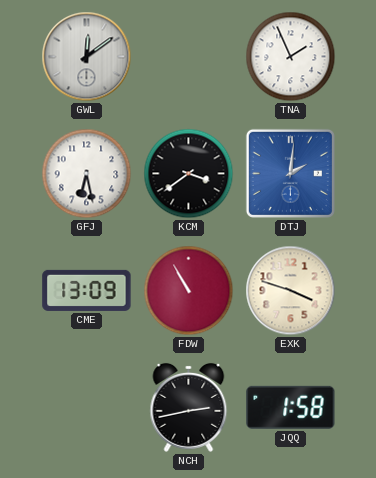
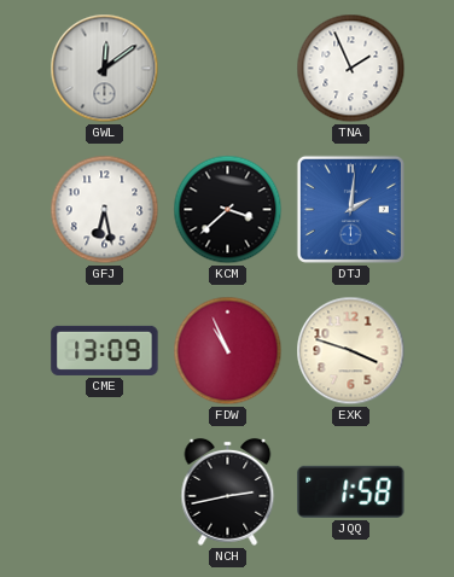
KCM: 3:39 -> 3:38 (228, 210)
FDW: 10:55 -> 10:56 (228, 351)
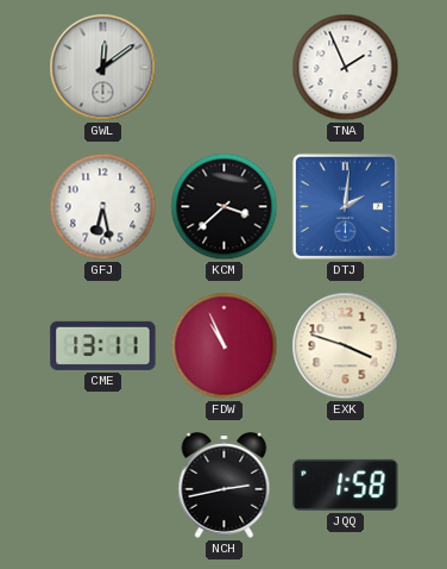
CME: 13:09 -> 13:11 (103, 345)
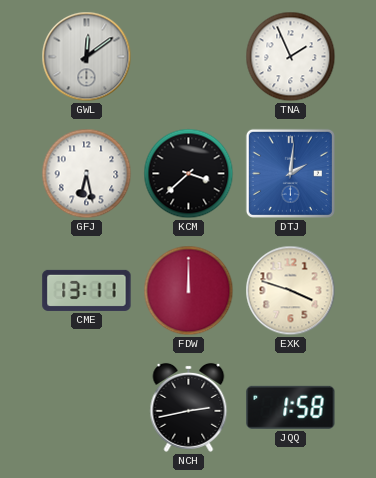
FDW: 10:56 -> 12:00 (189, 291)
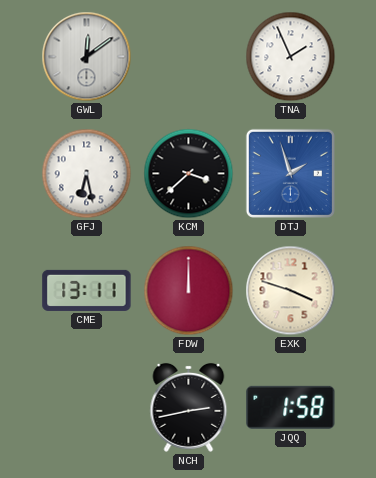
DTJ: 2:01 -> 1:57 (290, 173)
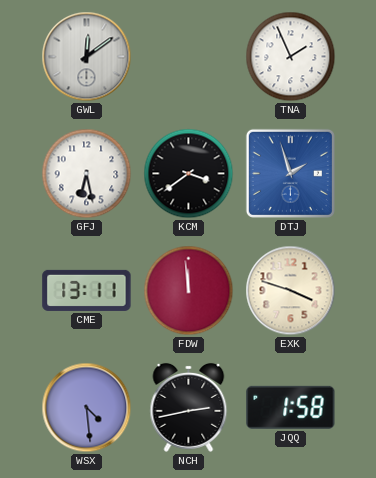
KCM: 3:38 -> 3:39 (189, 174)
FDW: 12:00 -> 11:59 (189, 291)
WSX: none -> 4:29 (87, 408)
